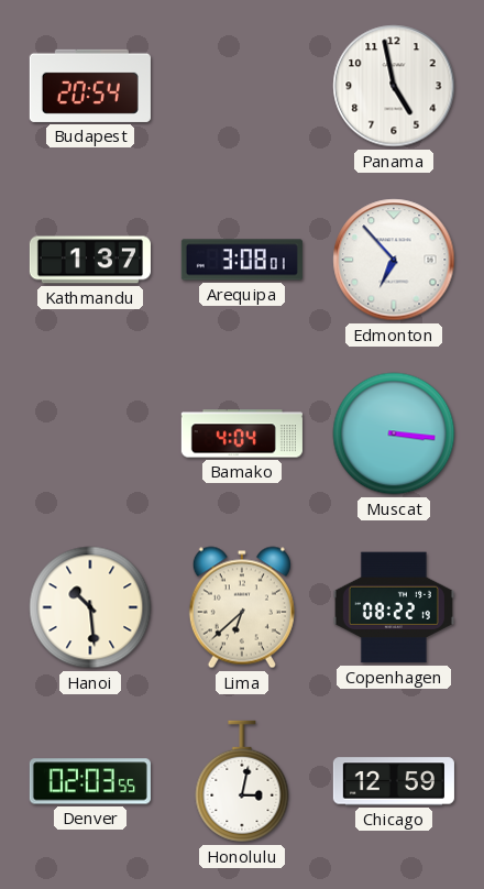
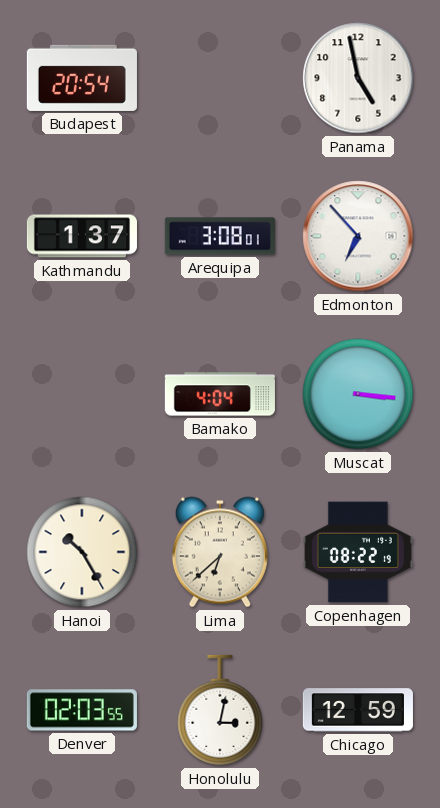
Hanoi: 10:29 -> 10:25 (82, 552)
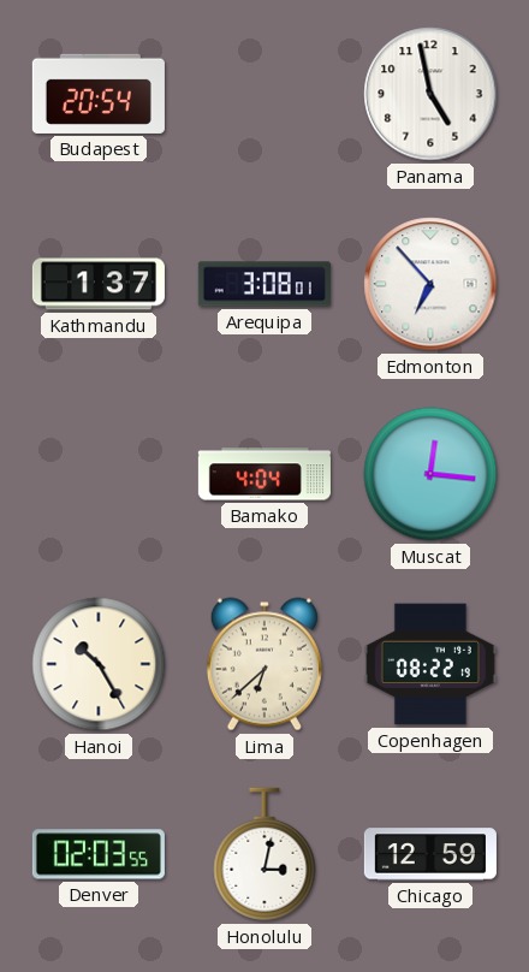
Muscat: 3:16 -> 12:16 (430, 474)
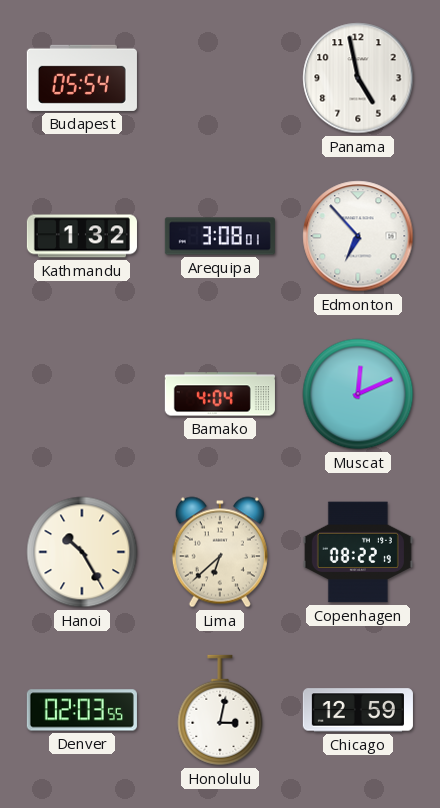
Budapest: 20:54 -> 05:54 (82, 78)
Kathmandu: 1:37 -> 1:32 (82, 236)
Muscat: 12:16 -> 12:11 (358, 394)
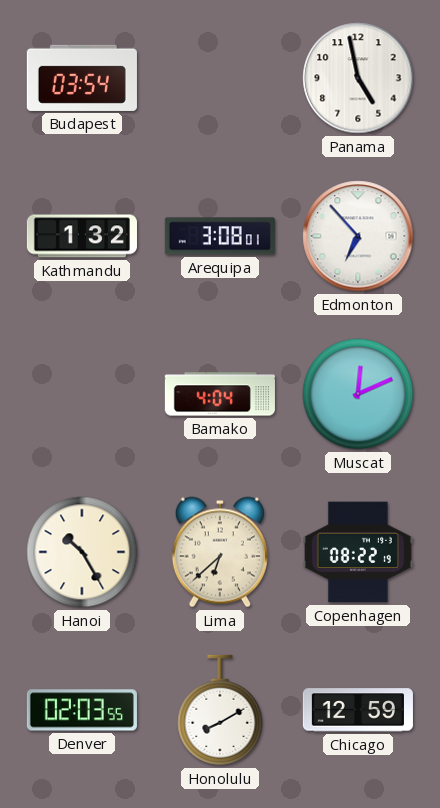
Budapest: 05:54 -> 03:54 (82, 78)
Honolulu: 3:02 -> 8:10 (220, 710)
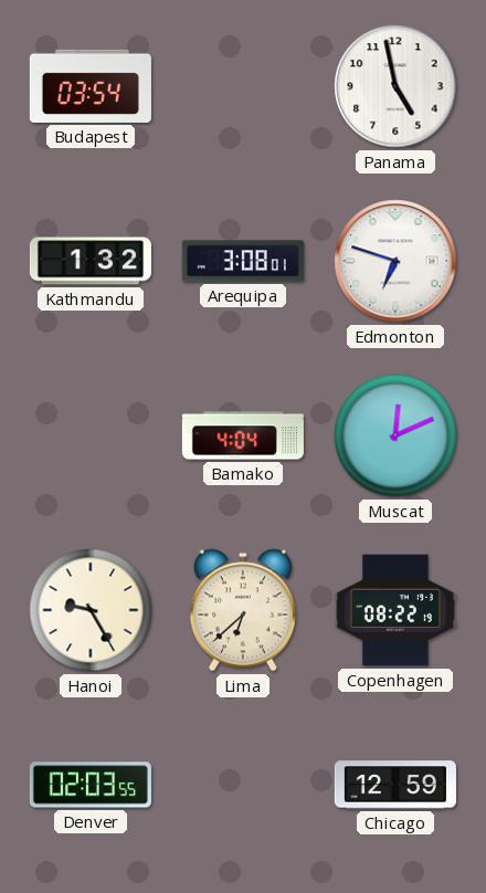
Edmonton: 6:53 -> 6:48 (395, 261)
Hanoi: 10:25 -> 9:25 (91, 610)
Honolulu: 8:10 -> none (220, 710)
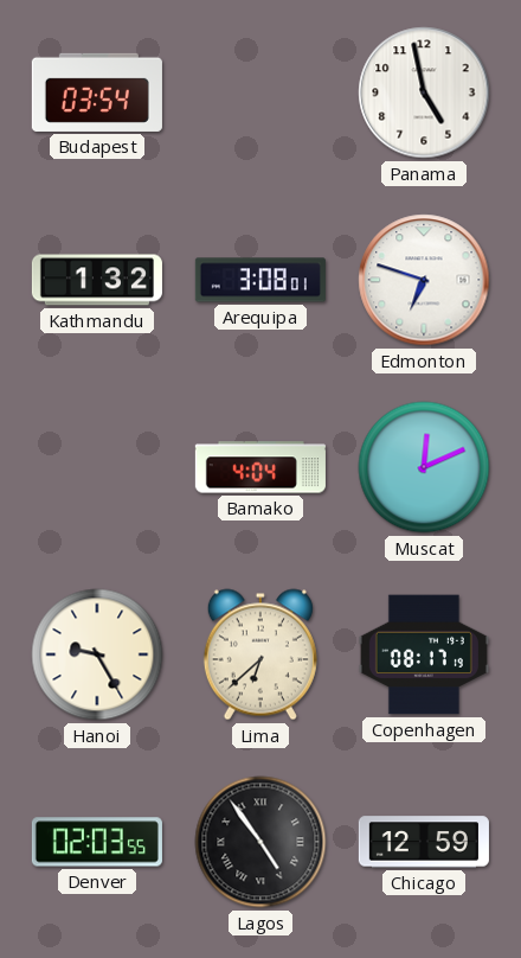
Copenhagen: 08:22 -> 08:17 (424, 654)
Lagos: none -> 4:54 (260, 842)
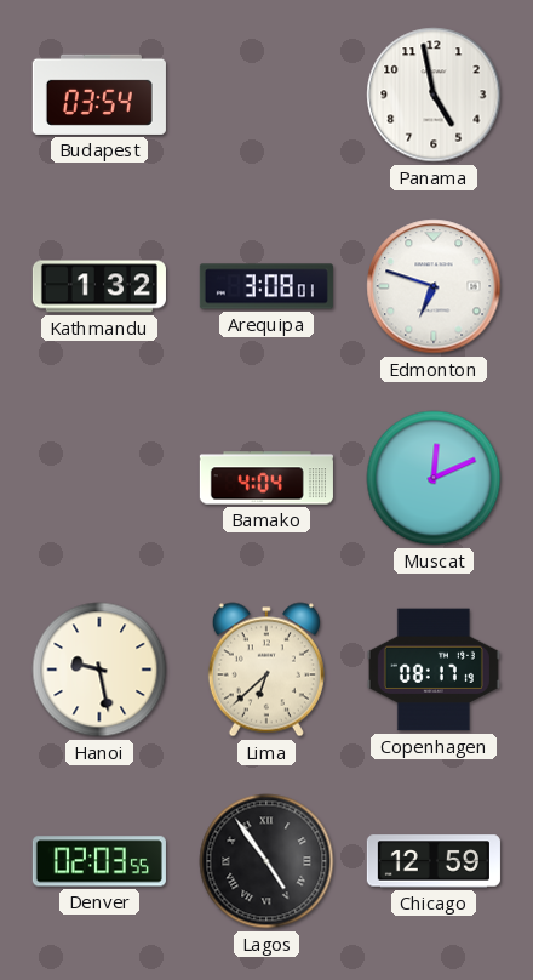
Hanoi: 9:25 -> 9:28 (99, 670)
